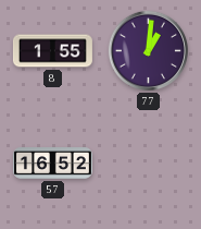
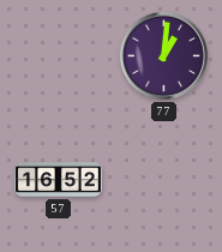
8: 1:55 -> none (52, 51)
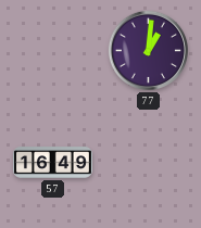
57: 16:52 -> 16:49 (52, 163)
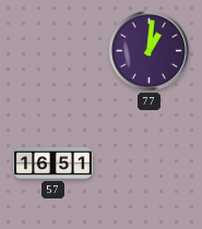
57: 16:49 -> 16:51 (52, 164)
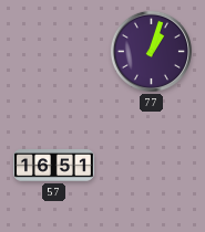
77: 1:01 -> 1:03 (151, 51)
